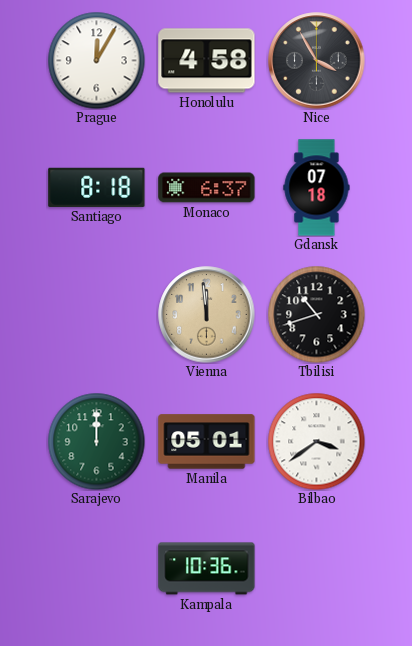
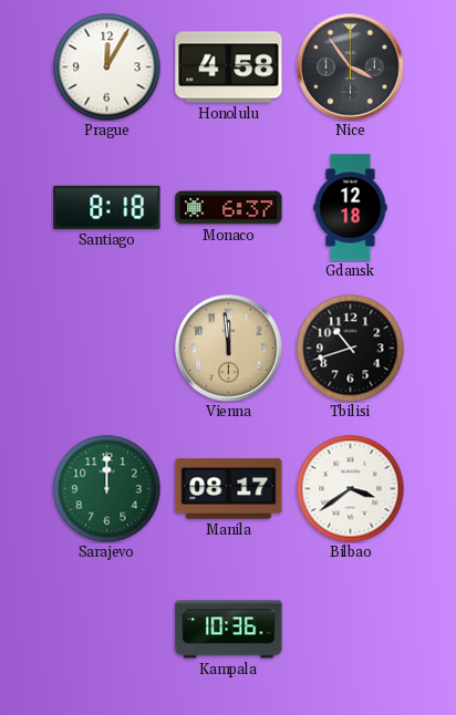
Nice: 3:55 -> 3:54 (351, 68)
Gdansk: 07:18 -> 12:18 (351, 208)
Manila: 05:01 -> 08:17 (229, 489)
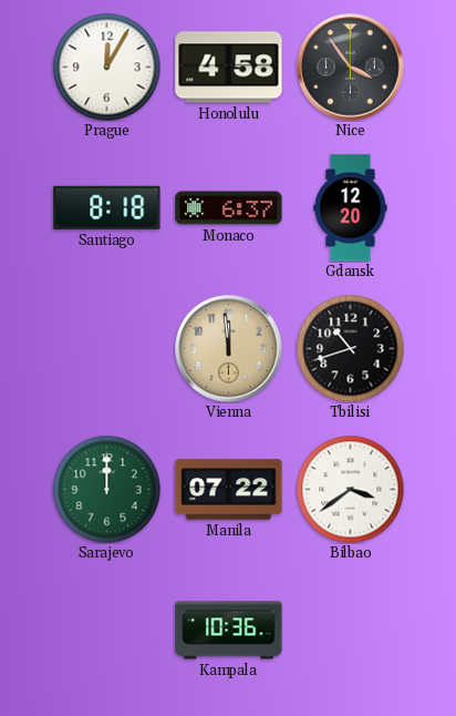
Gdansk: 12:18 -> 12:20 (351, 208)
Manila: 08:17 -> 07:22 (229, 490)
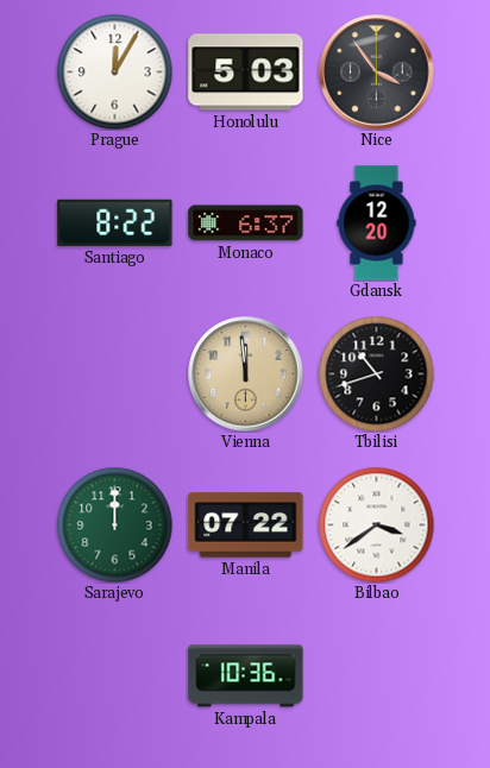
Honolulu: 4:58 -> 5:03 (246, 73)
Santiago: 8:18 -> 8:22 (115, 222)
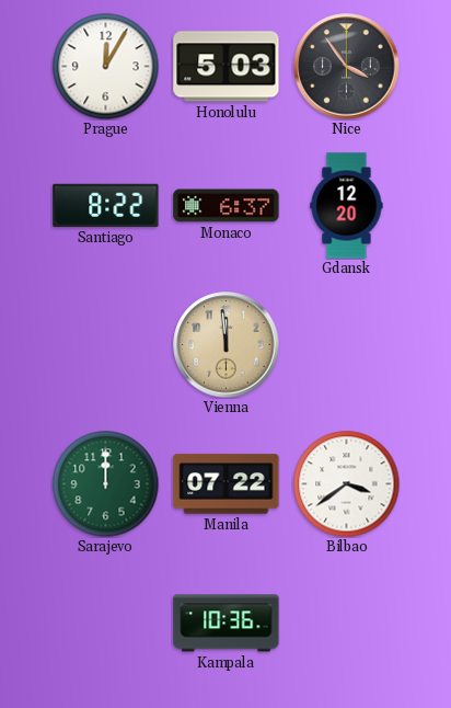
Tbilisi: 10:42 -> none (376, 373)
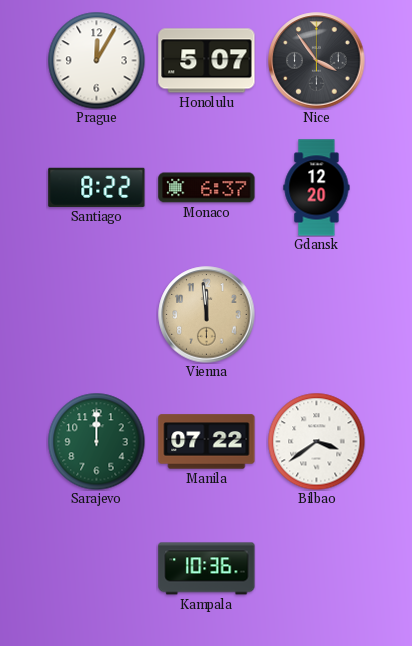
Honolulu: 5:03 -> 5:07 (207, 61)
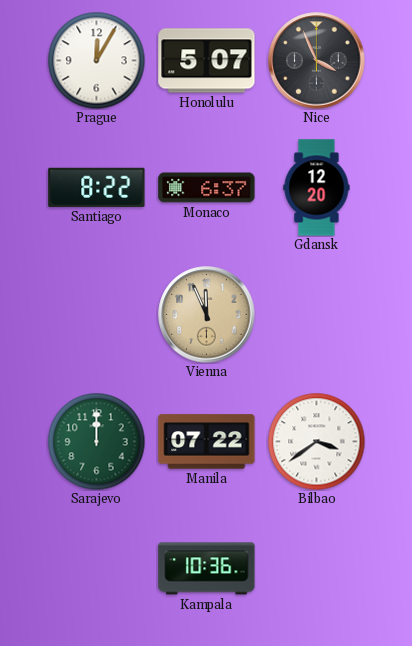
Nice: 3:54 -> 3:56 (317, 61)
Vienna: 11:59 -> 11:56 (207, 315)
